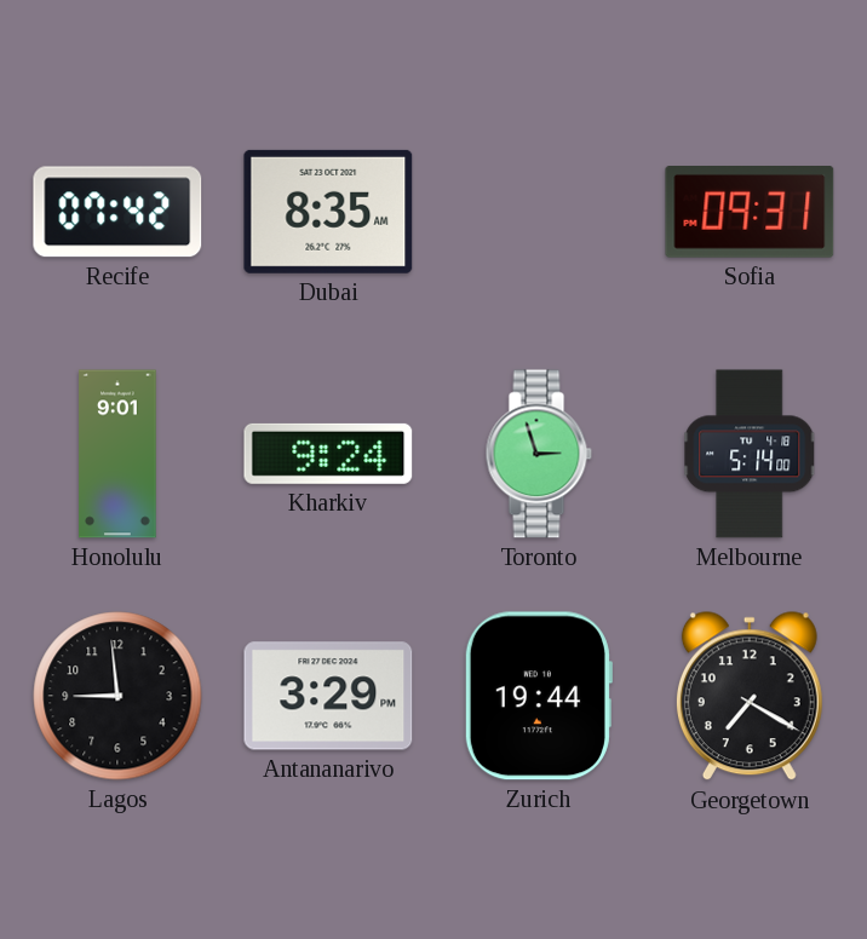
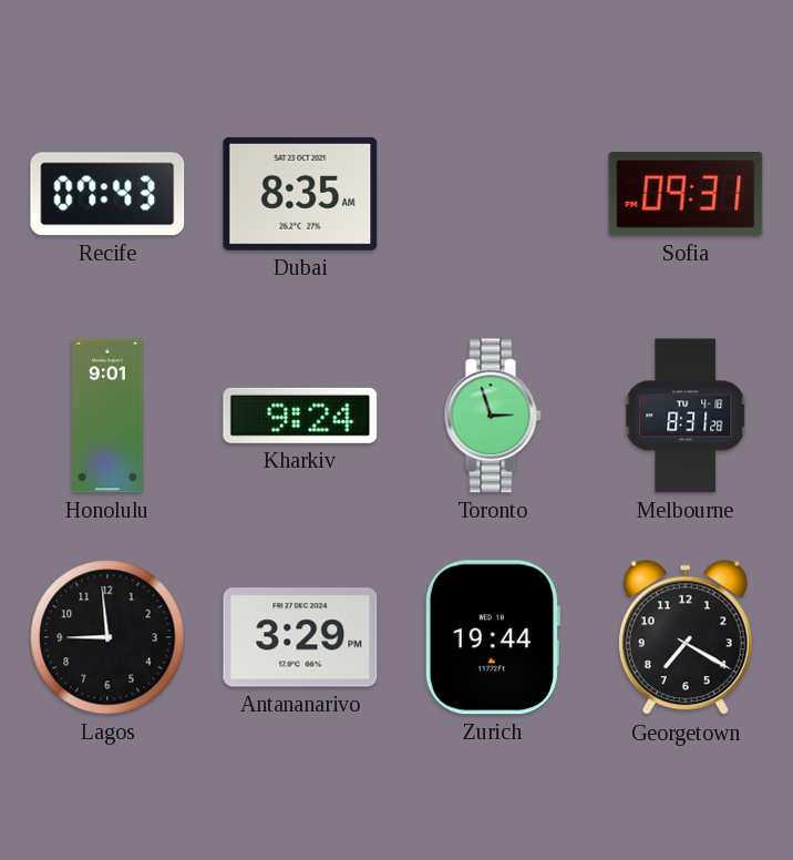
Recife: 07:42 -> 07:43 (107, 194)
Melbourne: 5:14 -> 8:31 (686, 416)
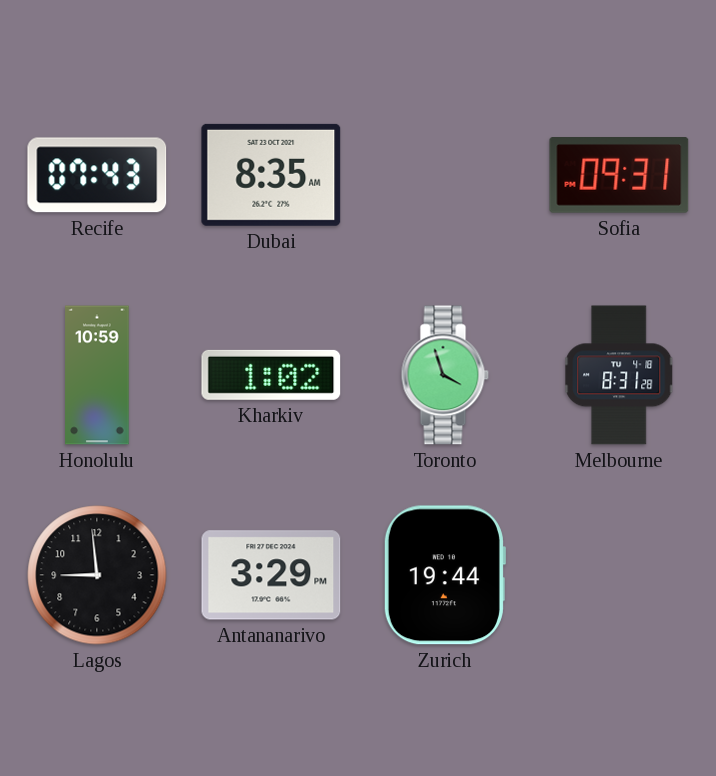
Honolulu: 9:01 -> 10:59 (97, 375)
Kharkiv: 9:24 -> 1:02 (271, 375)
Toronto: 2:57 -> 3:57 (445, 375)
Georgetown: 7:20 -> none (686, 638)
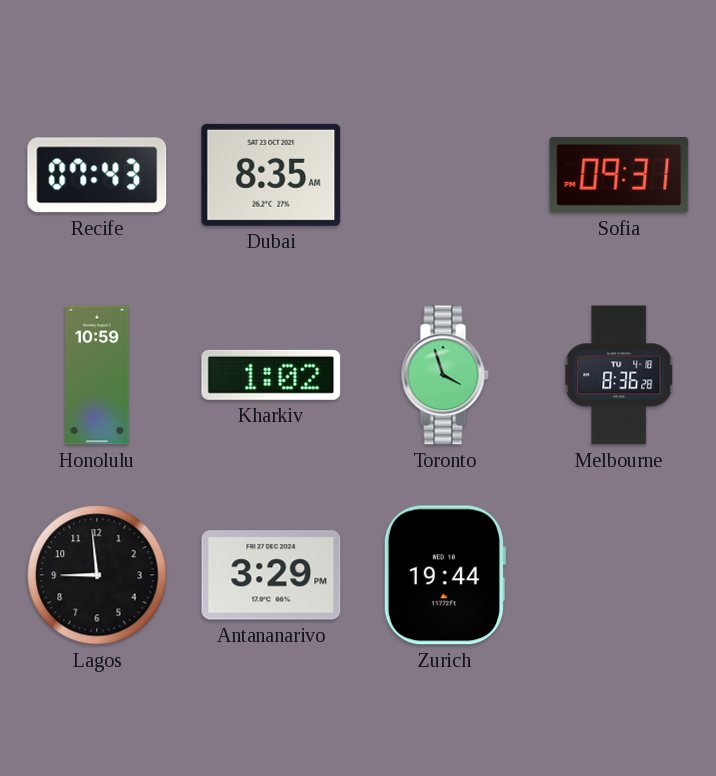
Melbourne: 8:31 -> 8:36 (619, 375)
